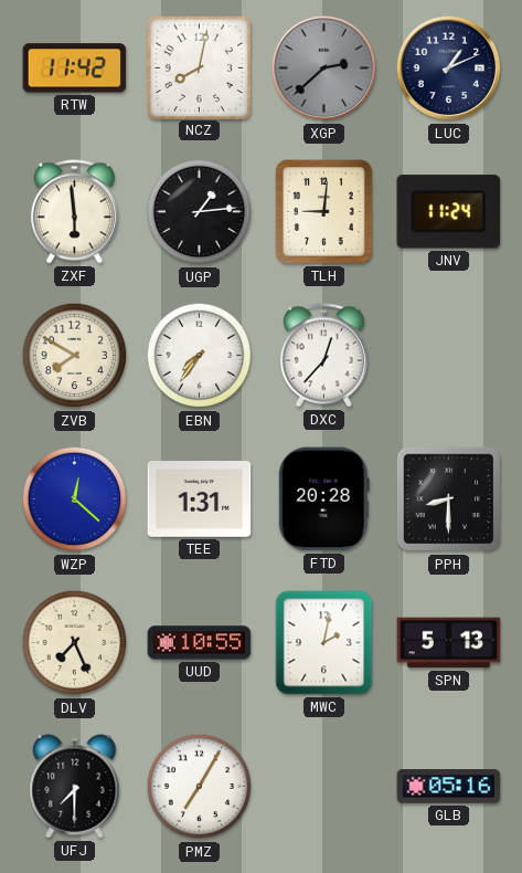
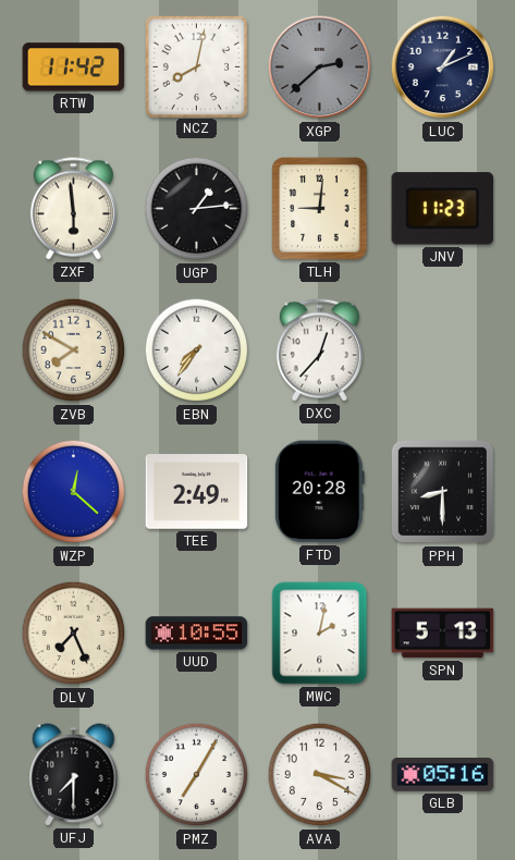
JNV: 11:24 -> 11:23 (443, 209)
TEE: 1:31 -> 2:49 (197, 492)
AVA: none -> 3:20 (320, 775)
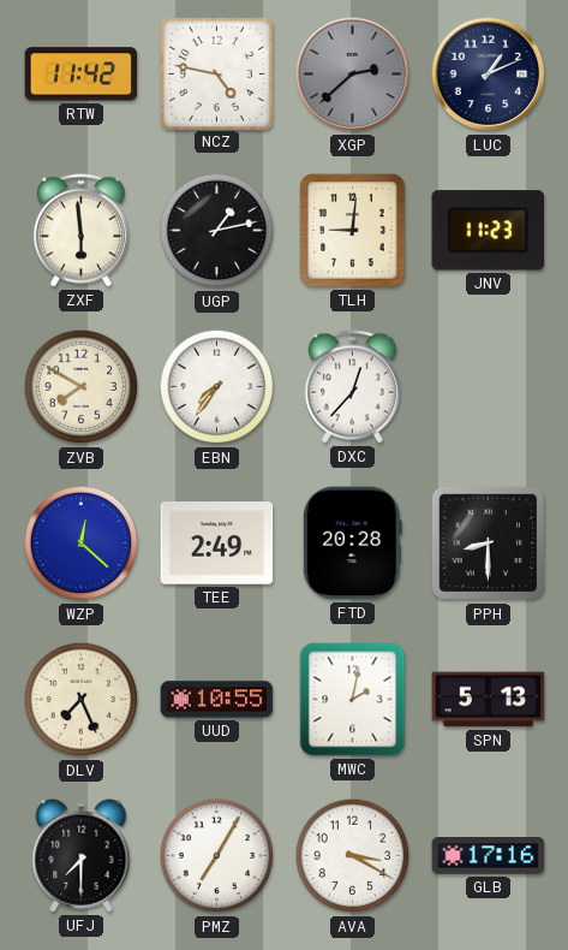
NCZ: 8:02 -> 4:47 (216, 73)
UGP: 1:14 -> 1:13 (217, 231)
GLB: 05:16 -> 17:16 (489, 856)
